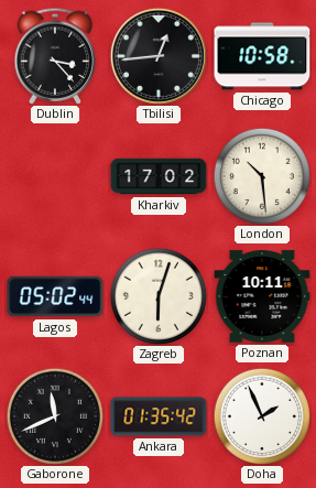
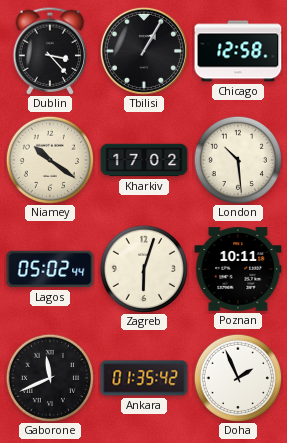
Tbilisi: 12:44 -> 1:05 (144, 51)
Chicago: 10:58 -> 12:58 (238, 51)
Niamey: none -> 10:21 (50, 160)
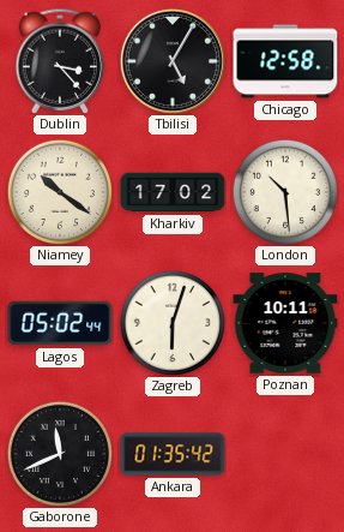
Tbilisi: 1:05 -> 5:05 (173, 61)
Doha: 1:56 -> none (238, 378)
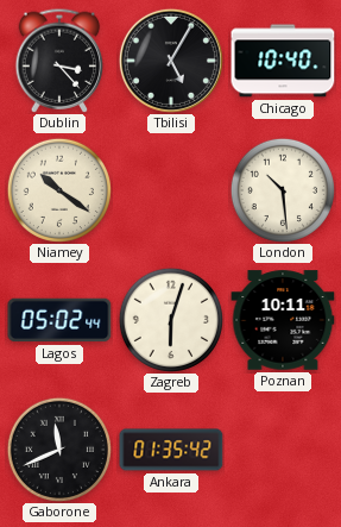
Chicago: 12:58 -> 10:40 (283, 61)
Kharkiv: 17:02 -> none (173, 192)
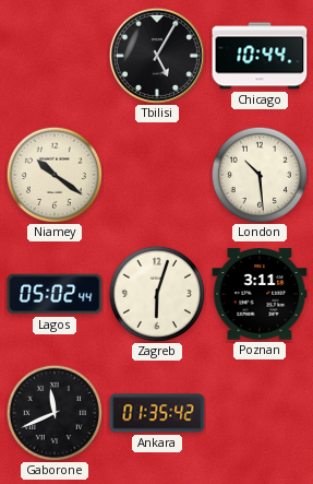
Dublin: 3:23 -> none (59, 61)
Chicago: 10:40 -> 10:44 (260, 56)
Poznan: 10:11 -> 3:11 (260, 294)
